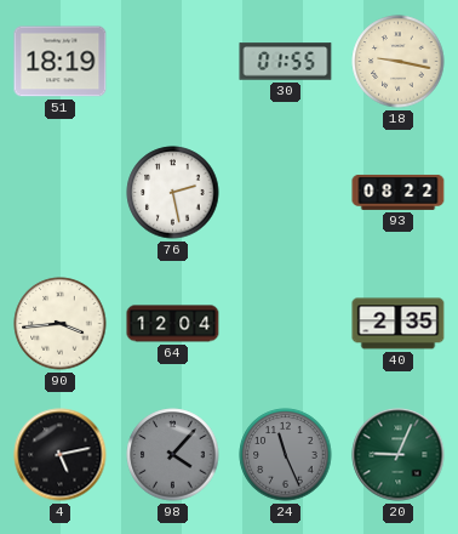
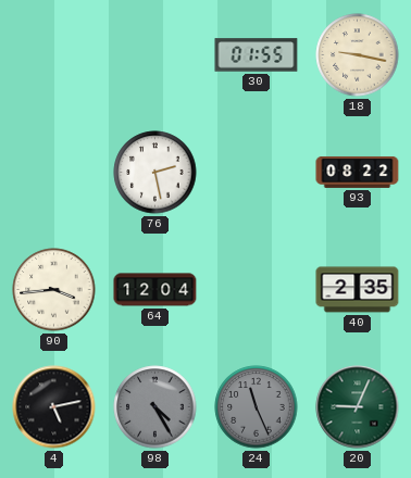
51: 18:19 -> none (61, 62)
98: 4:07 -> 4:25 (155, 407)
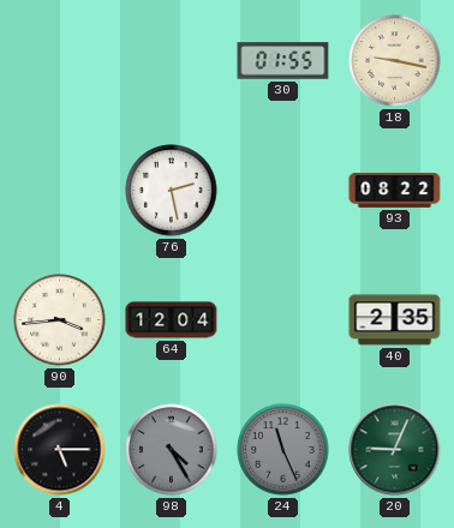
4: 5:13 -> 5:15 (60, 450)
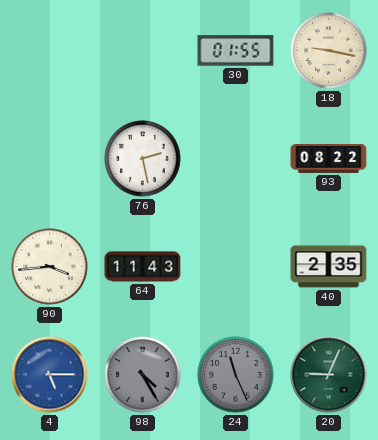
64: 12:04 -> 11:43 (143, 267)
4 dial: black -> blue (50, 375)
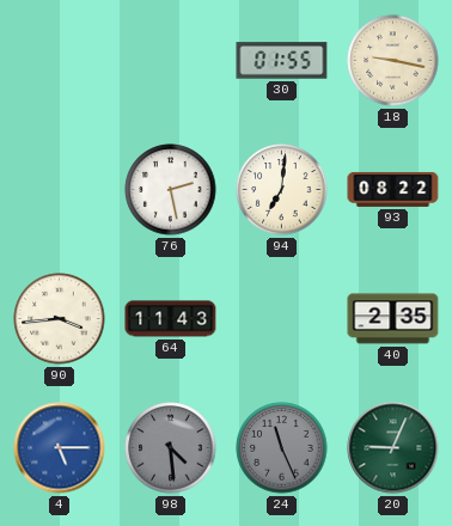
94: none -> 7:01 (282, 190)
98: 4:25 -> 4:29 (171, 448)
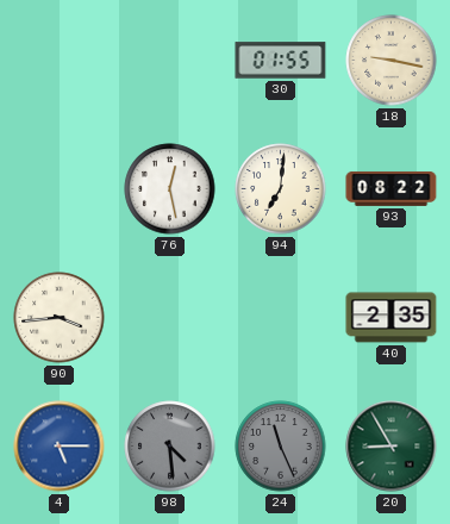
76: 2:28 -> 12:28 (170, 189)
64: 11:43 -> none (171, 319)
20: 9:04 -> 8:55 (392, 447)
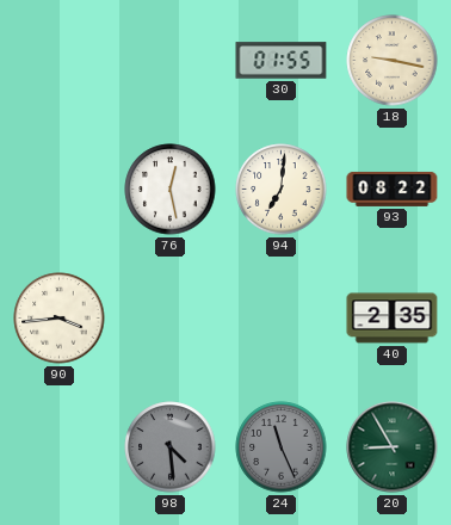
4: 5:15 -> none (60, 447)
